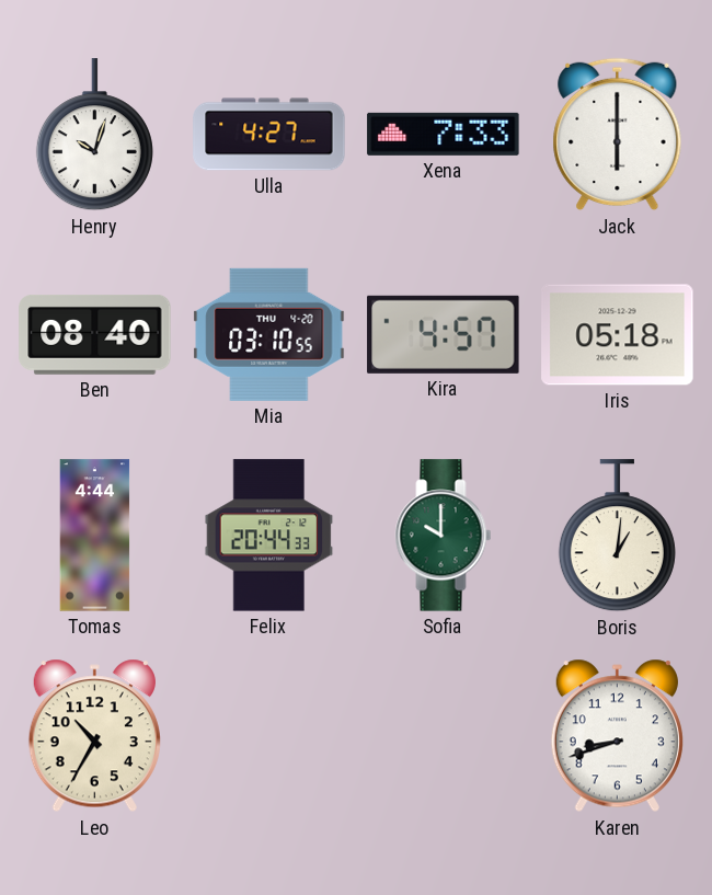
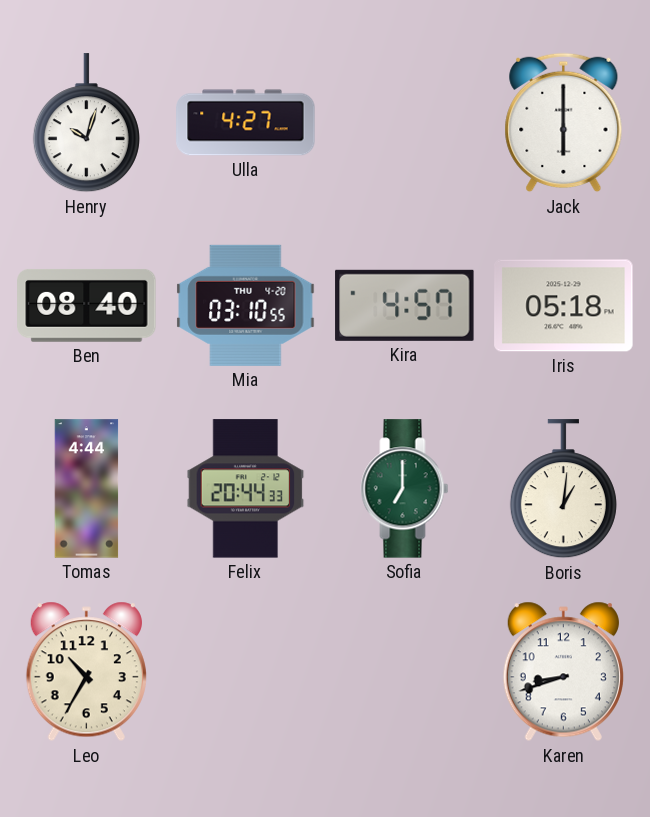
Xena: 7:33 -> none (444, 134)
Sofia: 10:00 -> 7:00 (405, 489)
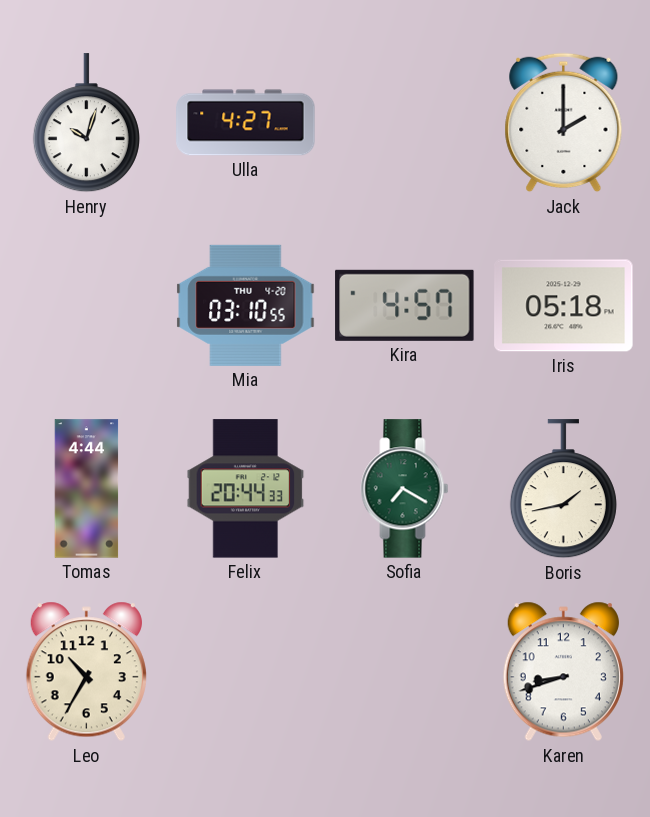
Jack: 6:00 -> 2:00 (564, 123)
Ben: 08:40 -> none (87, 305)
Sofia: 7:00 -> 7:20 (405, 489)
Boris: 1:01 -> 1:43 (563, 489)
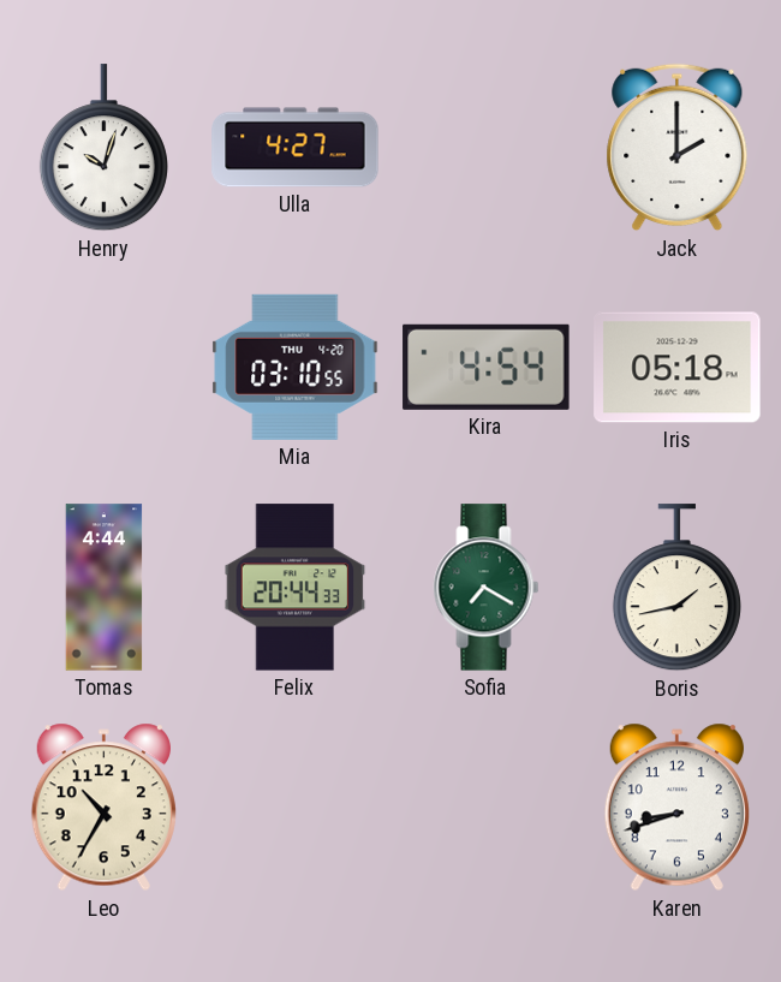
Kira: 4:57 -> 4:54 (487, 367)
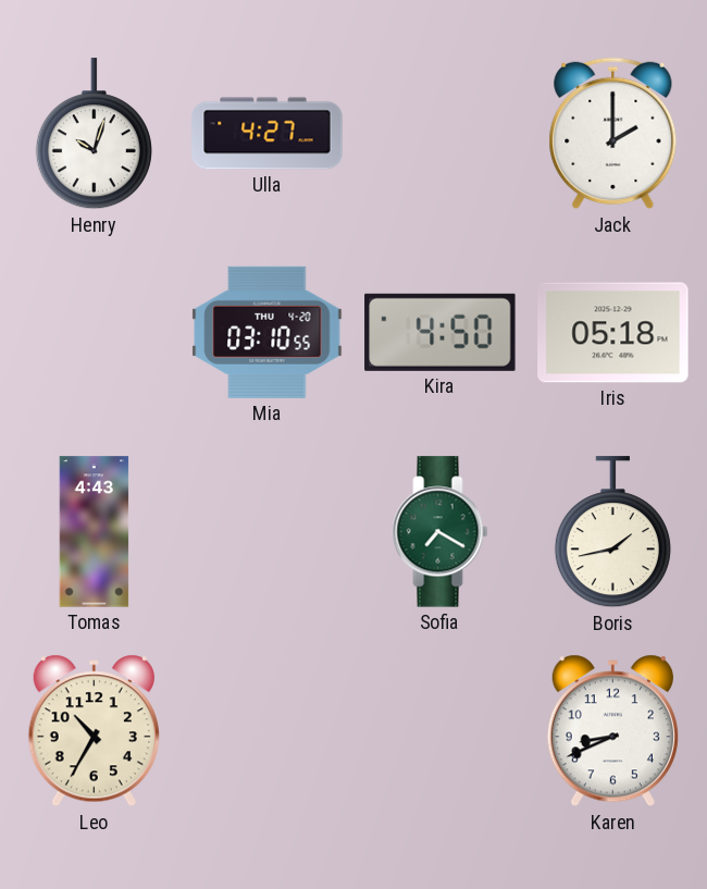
Kira: 4:54 -> 4:50 (441, 332)
Tomas: 4:44 -> 4:43 (95, 532)
Felix: 20:44 -> none (296, 588)
Karen: 8:42 -> 8:41 (612, 731)
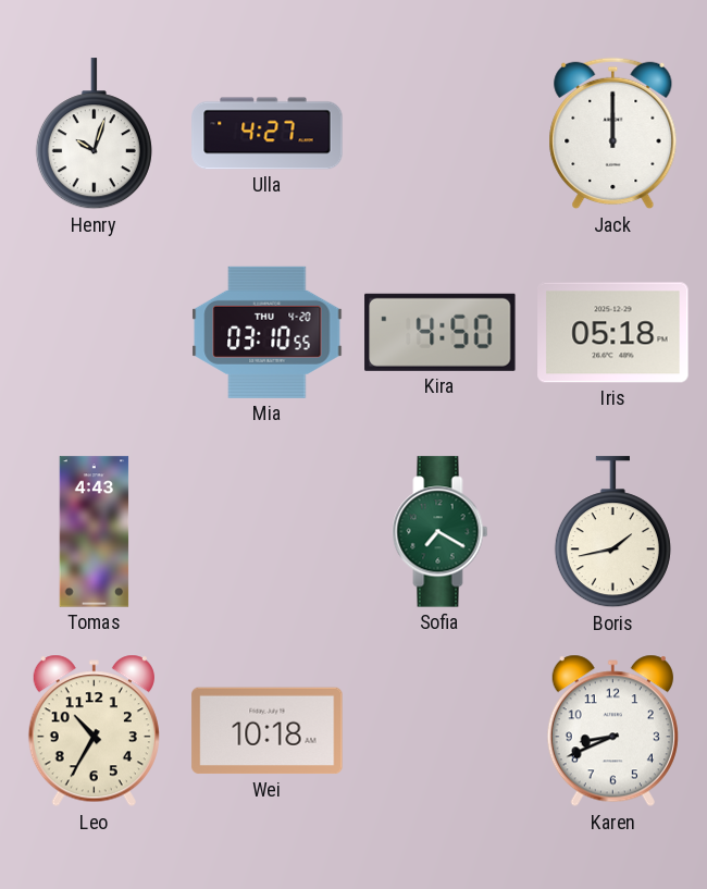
Jack: 2:00 -> 12:00 (613, 134)
Wei: none -> 10:18 (268, 731)
